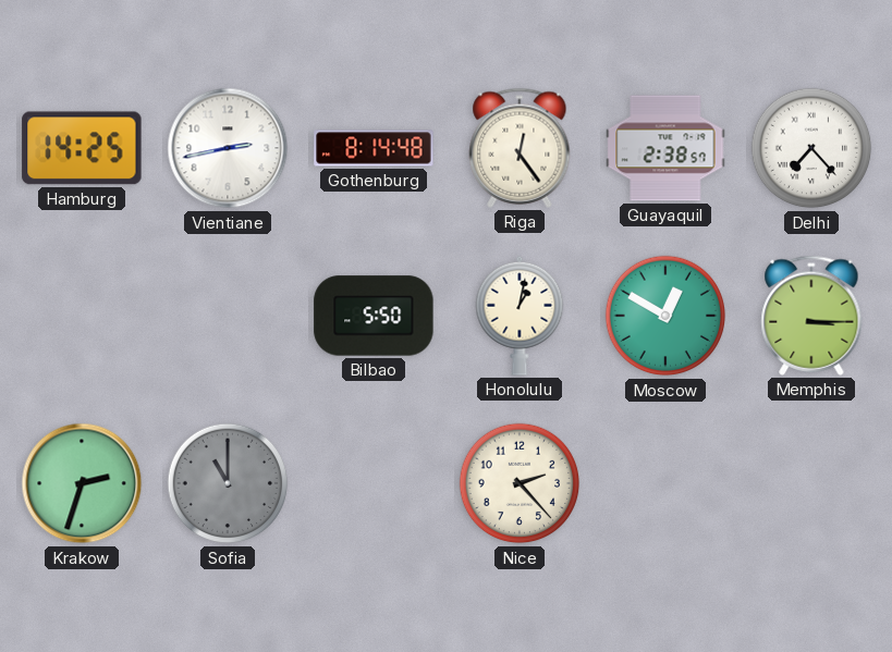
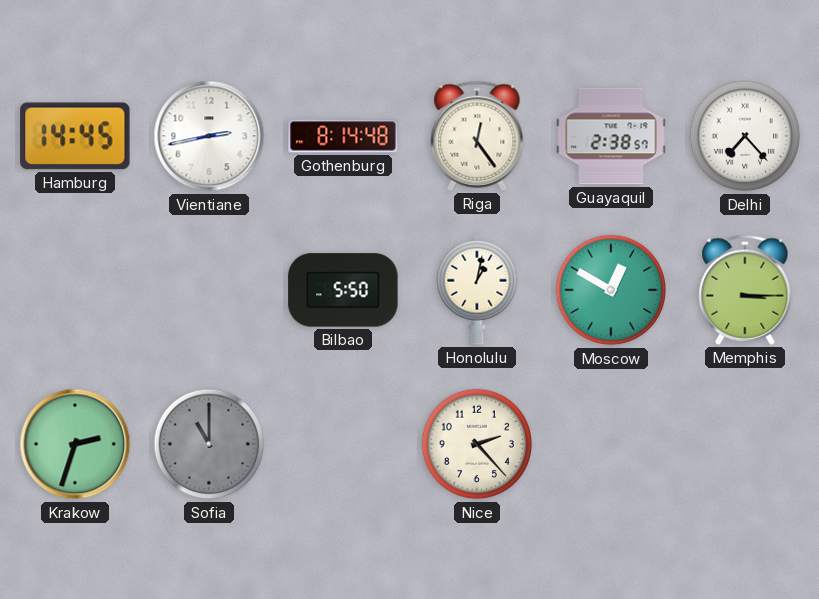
Hamburg: 14:25 -> 14:45 (75, 136)
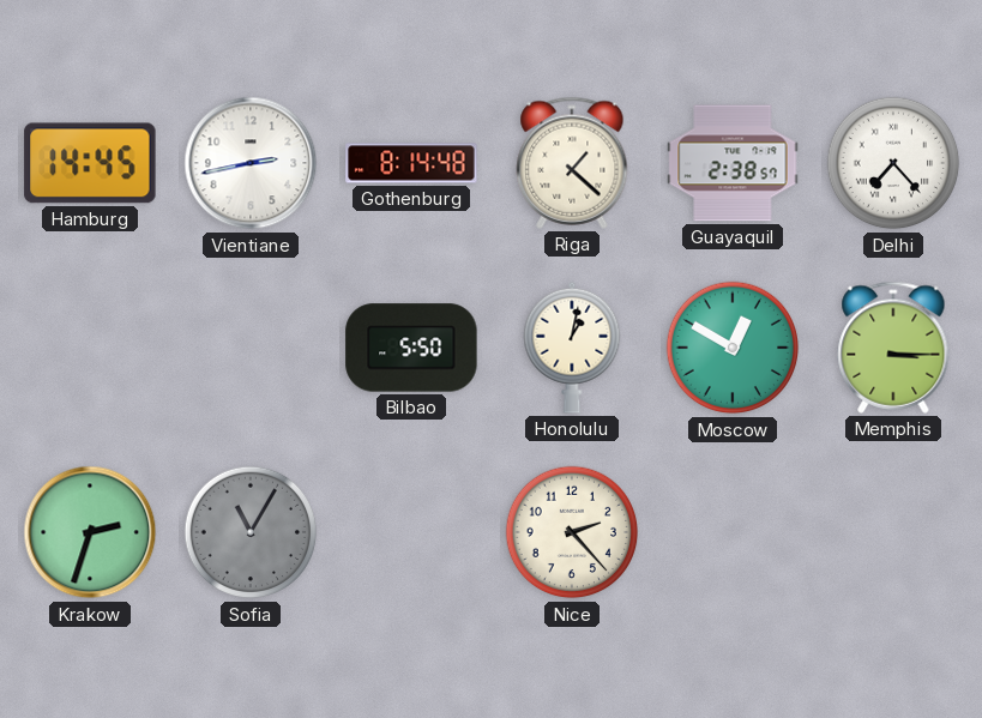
Riga: 12:24 -> 1:22 (572, 163)
Sofia: 11:00 -> 11:05 (251, 532)
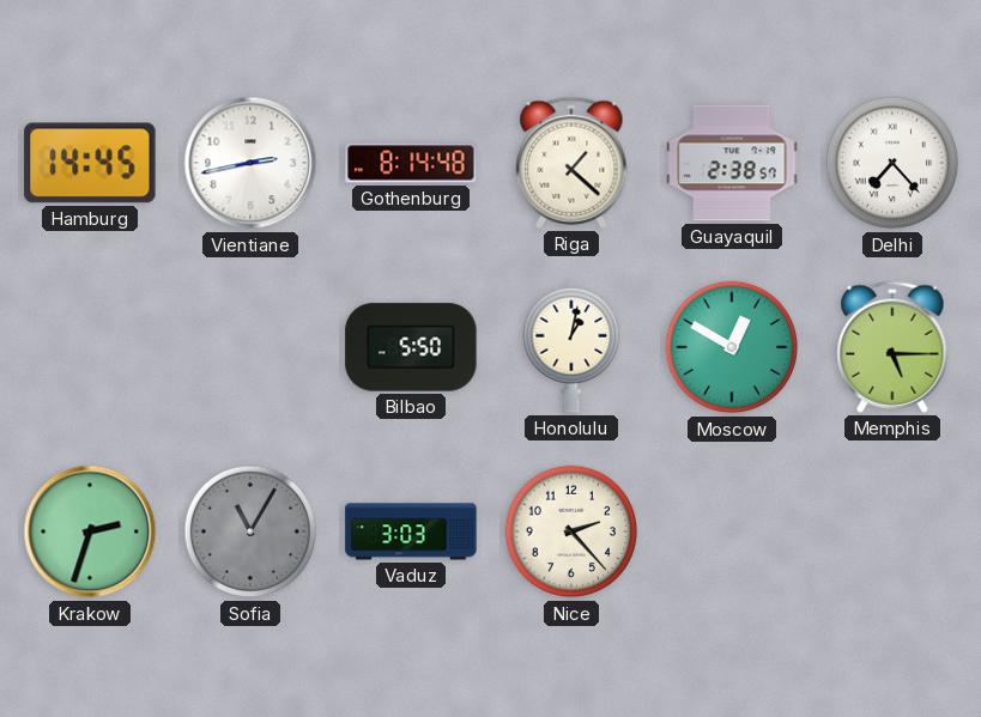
Memphis: 3:15 -> 5:15 (892, 347)
Vaduz: none -> 3:03 (411, 531)
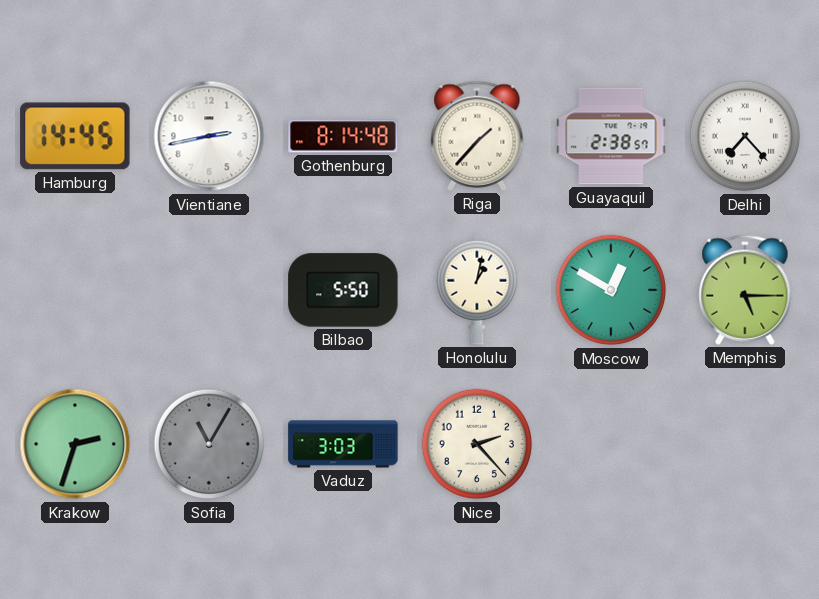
Riga: 1:22 -> 1:37 (477, 136)
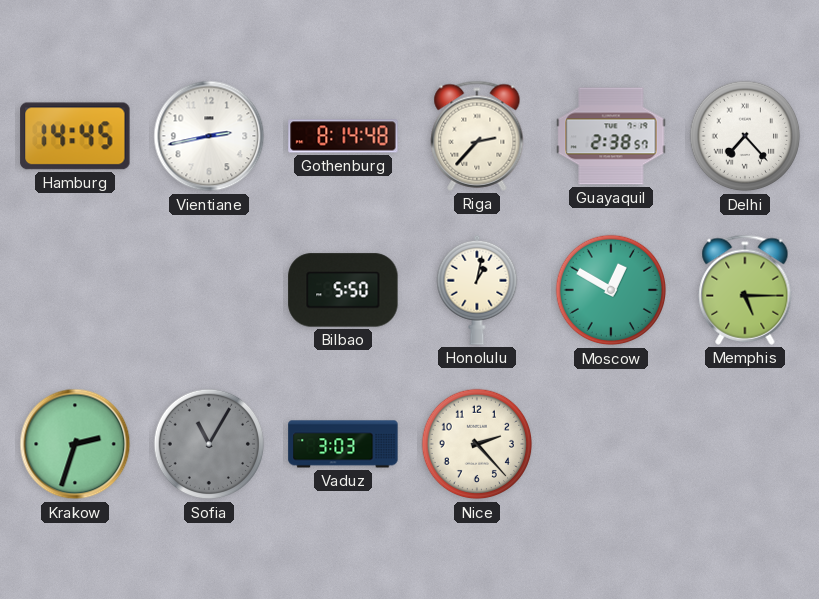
Riga: 1:37 -> 2:37 (477, 136)
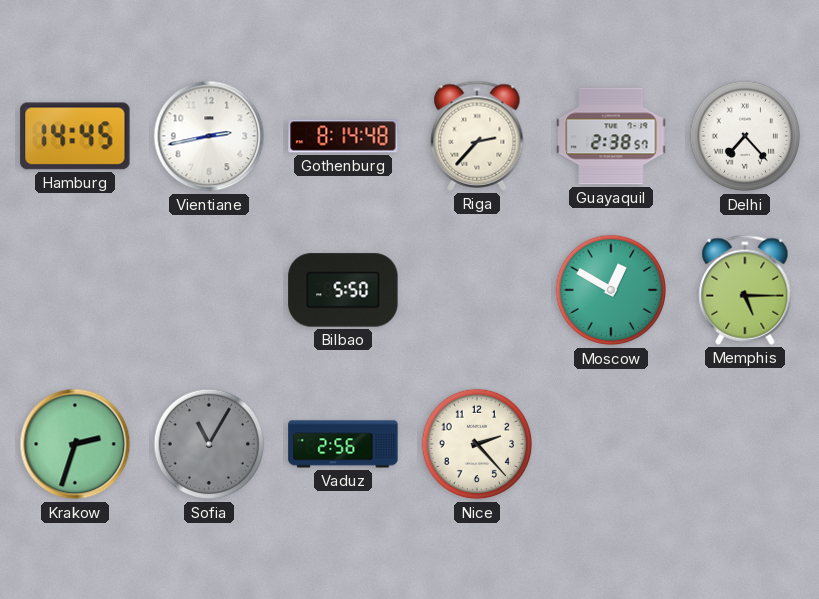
Honolulu: 1:02 -> none (477, 290)
Vaduz: 3:03 -> 2:56 (343, 444)
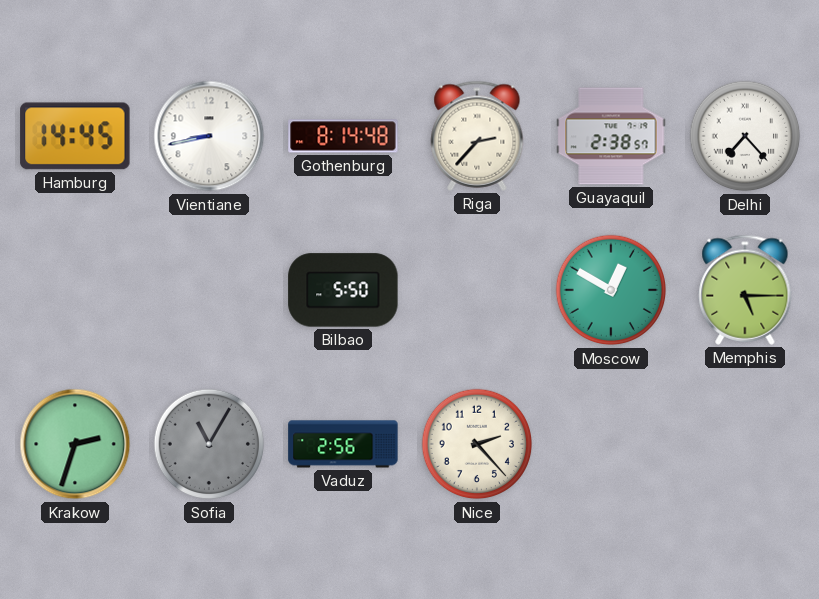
Vientiane: 2:43 -> 8:43 (209, 136)
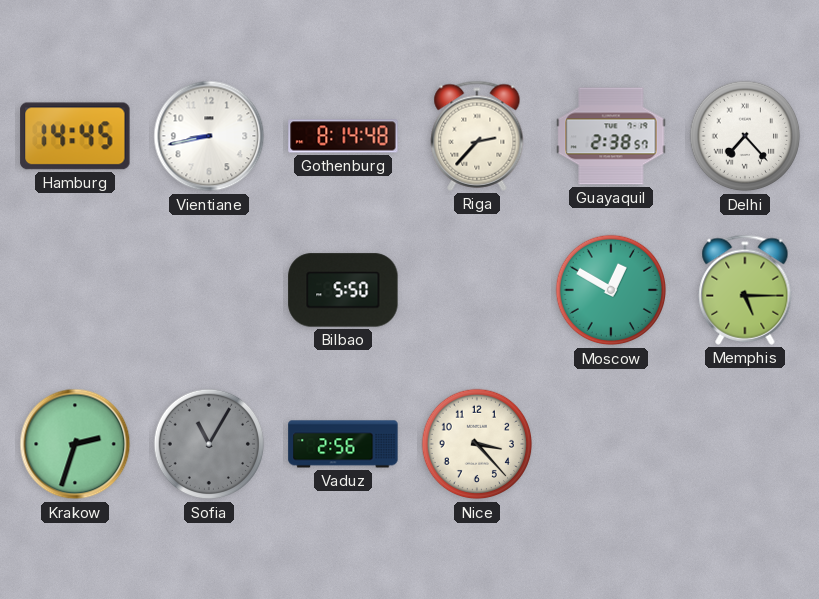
Nice: 2:23 -> 3:23 (477, 444)
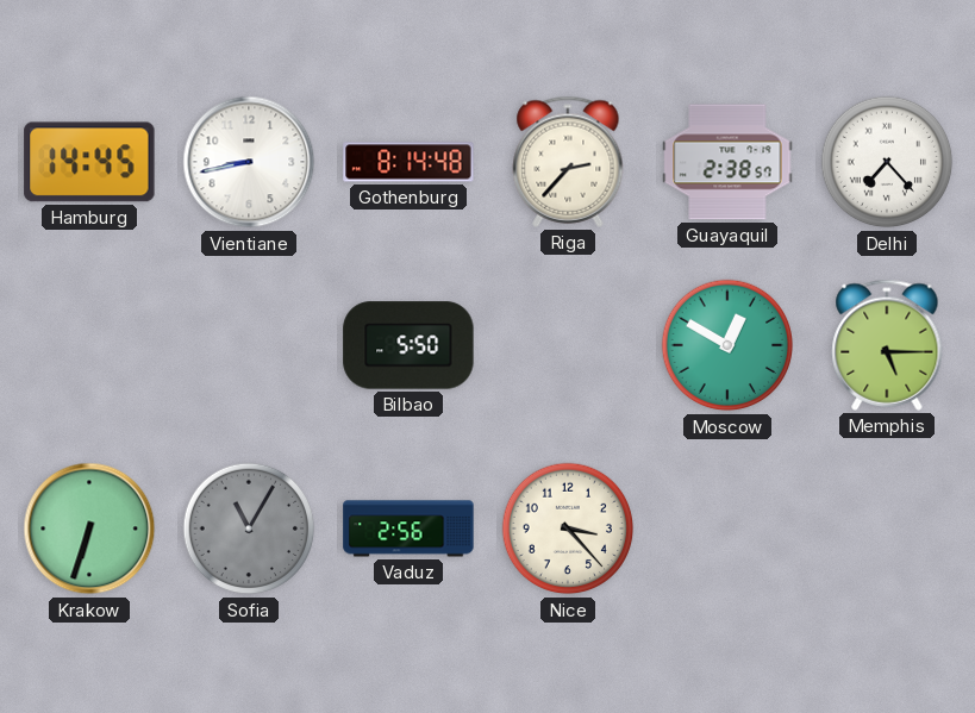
Krakow: 2:33 -> 6:33 (89, 529)
